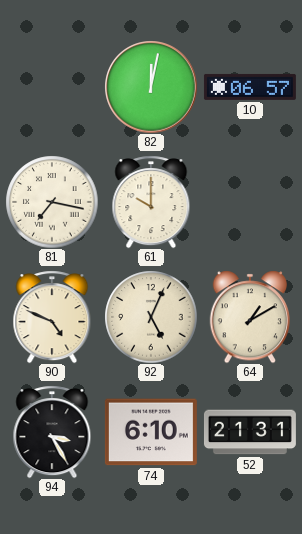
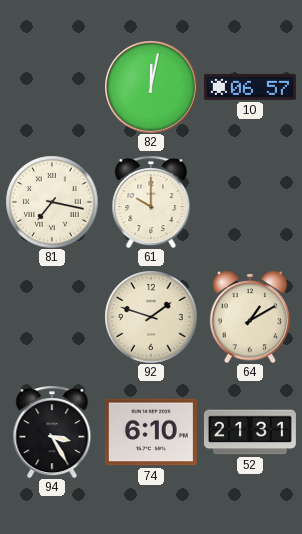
90: 4:49 -> none (52, 317)
92: 5:04 -> 1:48 (151, 317)
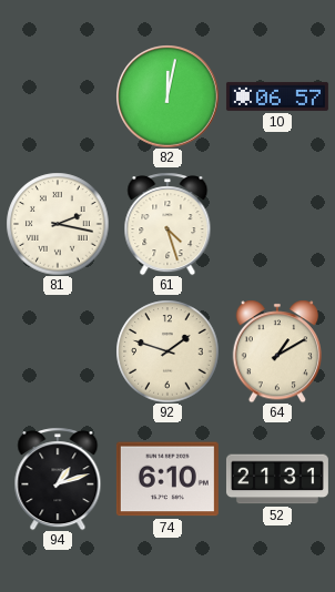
81: 7:17 -> 2:17 (58, 224)
61: 10:00 -> 4:27 (167, 224)
94: 3:25 -> 1:12 (58, 479)
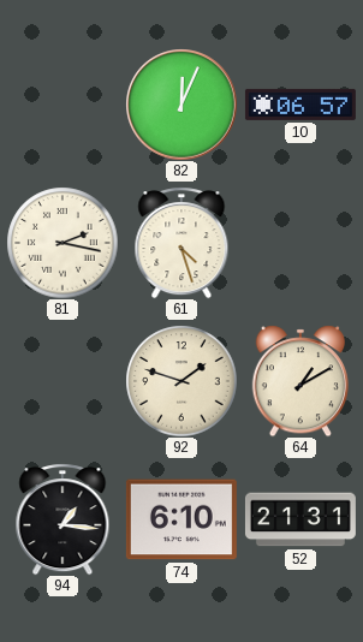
82: 12:02 -> 12:04 (181, 105)
94: 1:12 -> 1:16 (63, 519)
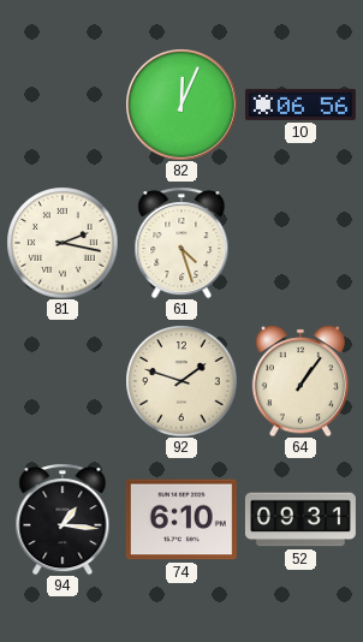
10: 06:57 -> 06:56 (300, 105)
64: 1:10 -> 1:06 (299, 381)
52: 21:31 -> 09:31 (300, 519)
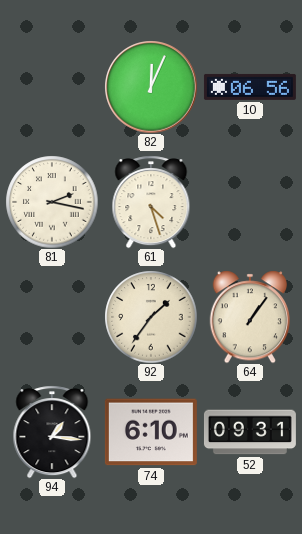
92: 1:48 -> 1:36 (151, 317)
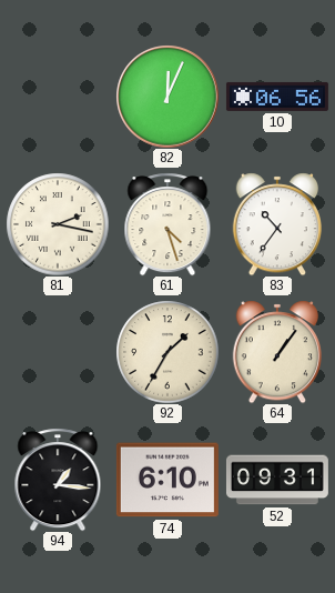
83: none -> 10:36 (276, 224)
92: 1:36 -> 1:35 (167, 352)
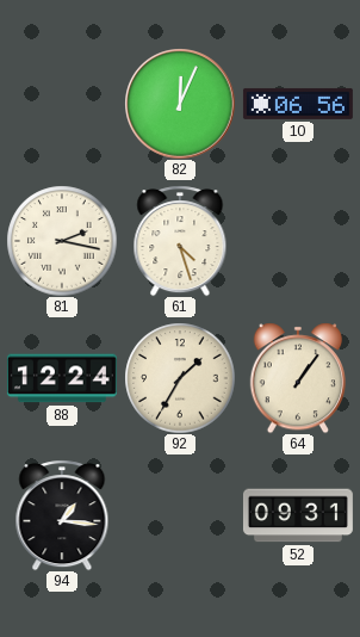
83: 10:36 -> none (276, 224)
88: none -> 12:24 (62, 378)
74: 6:10 -> none (167, 480)
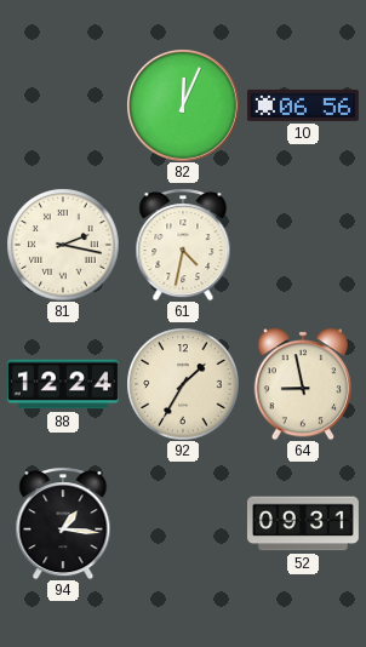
61: 4:27 -> 4:32 (183, 245)
64: 1:06 -> 8:58 (302, 384)
